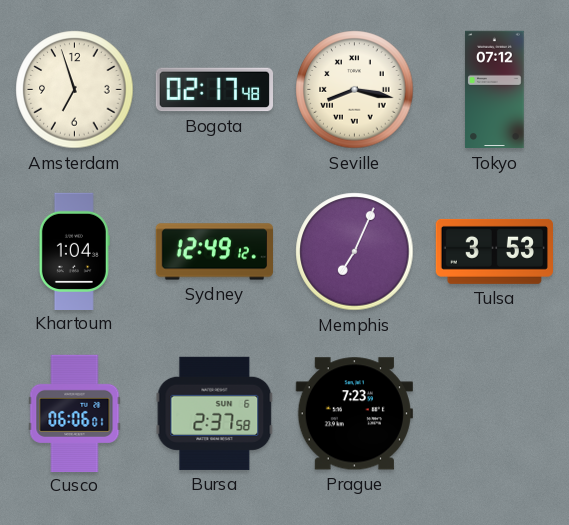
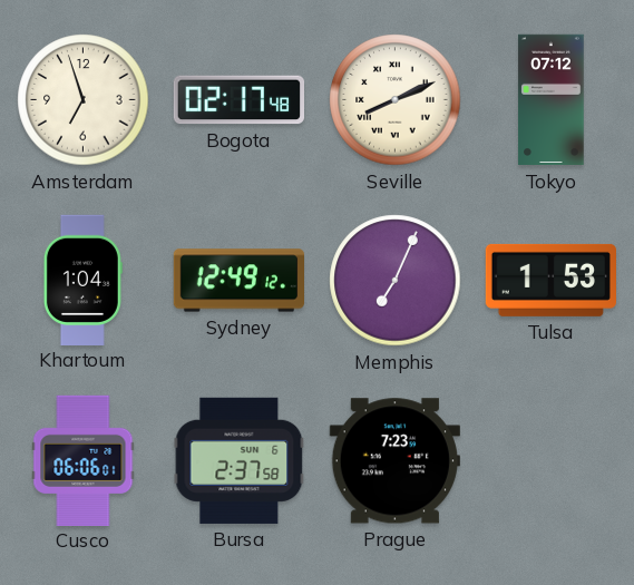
Seville: 8:17 -> 8:11 (396, 100)
Tulsa: 3:53 -> 1:53 (550, 280)
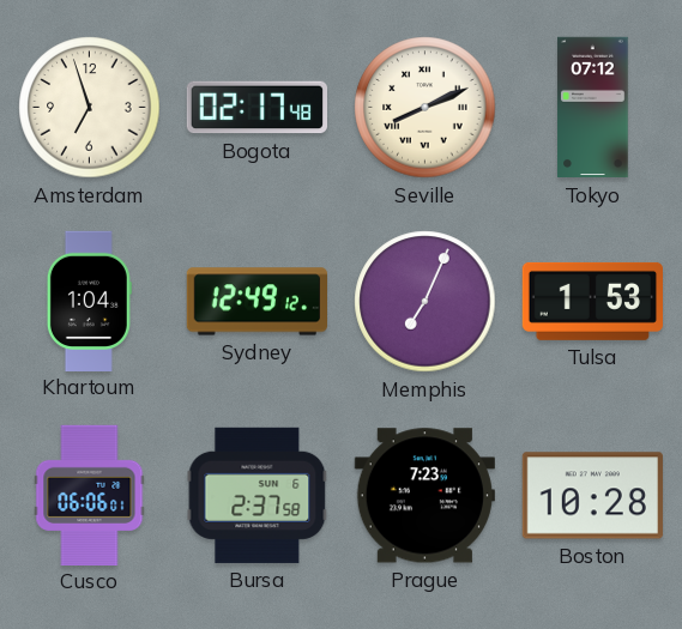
Boston: none -> 10:28 (592, 496)
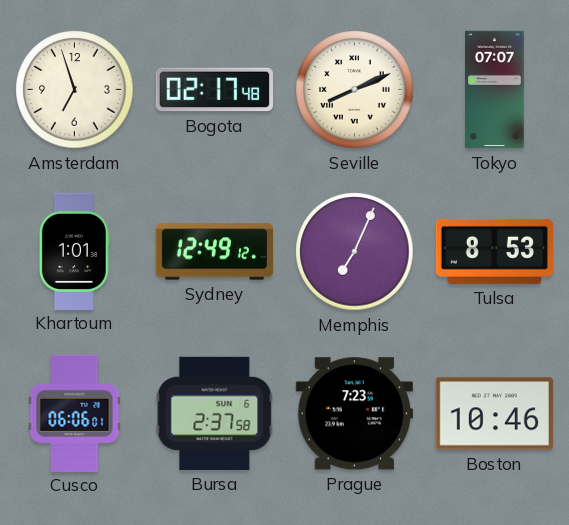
Tokyo: 07:12 -> 07:07 (495, 90)
Khartoum: 1:04 -> 1:01 (74, 251)
Tulsa: 1:53 -> 8:53 (494, 251)
Boston: 10:28 -> 10:46 (494, 414)
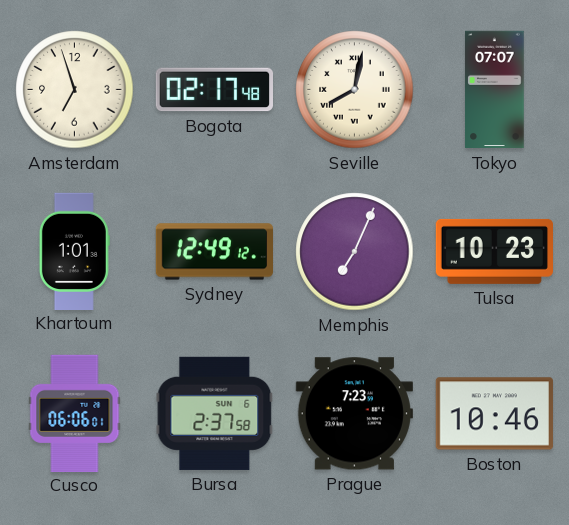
Seville: 8:11 -> 8:02 (355, 90)
Tulsa: 8:53 -> 10:23 (494, 251)
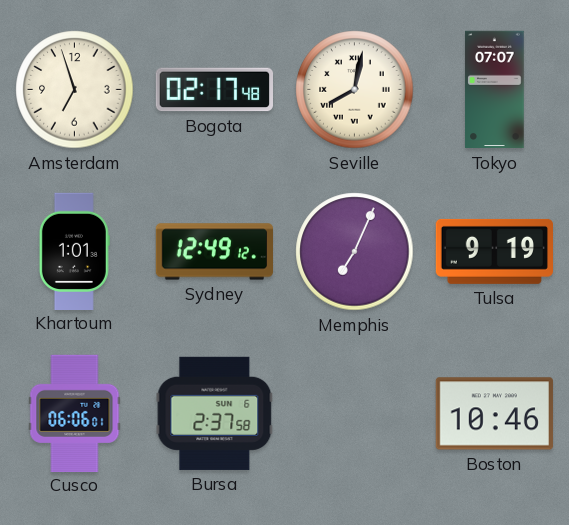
Tulsa: 10:23 -> 9:19 (494, 251)
Prague: 7:23 -> none (354, 414)
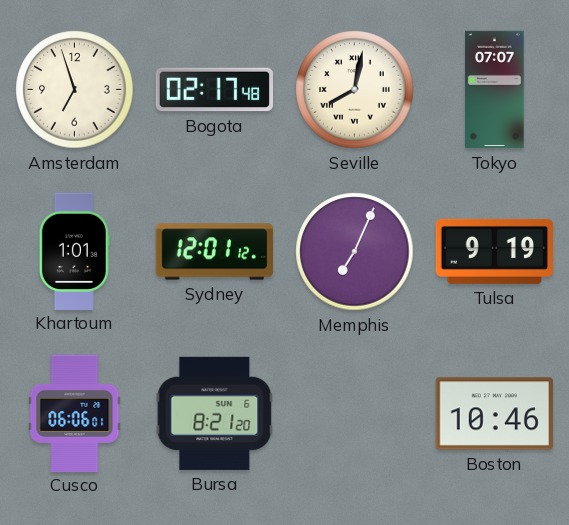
Sydney: 12:49 -> 12:01 (214, 252)
Bursa: 2:37 -> 8:21 (215, 413)
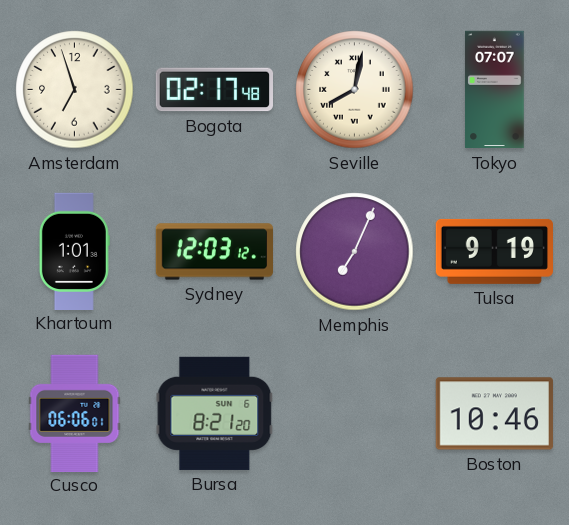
Sydney: 12:01 -> 12:03 (214, 252)
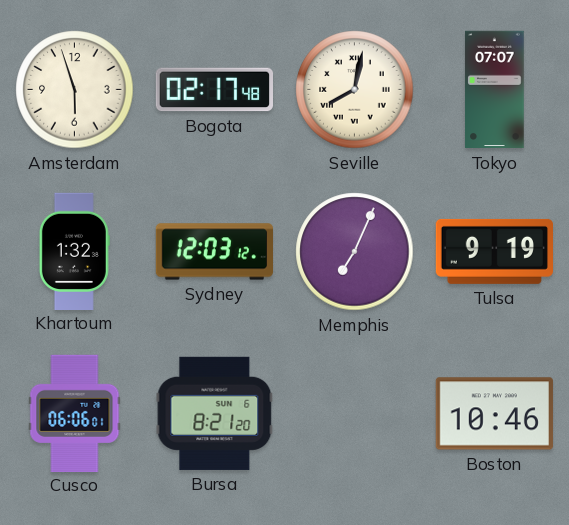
Amsterdam: 6:57 -> 5:57 (75, 90)
Khartoum: 1:01 -> 1:32 (74, 251)
